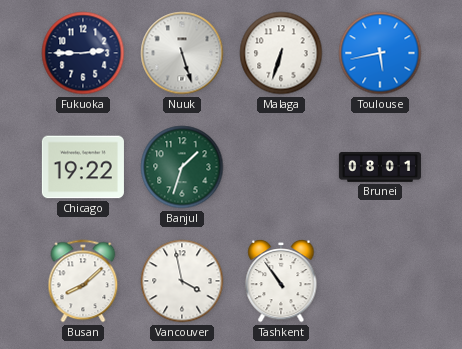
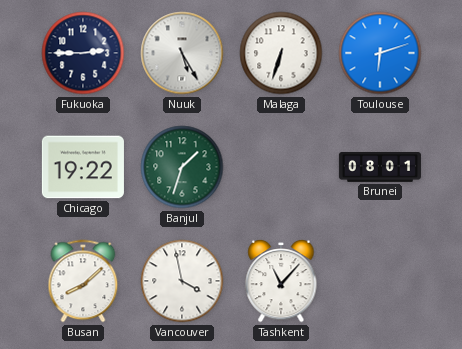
Nuuk: 5:27 -> 5:25 (182, 53)
Toulouse: 5:43 -> 6:12 (380, 53)
Tashkent: 10:54 -> 11:07 (281, 281)
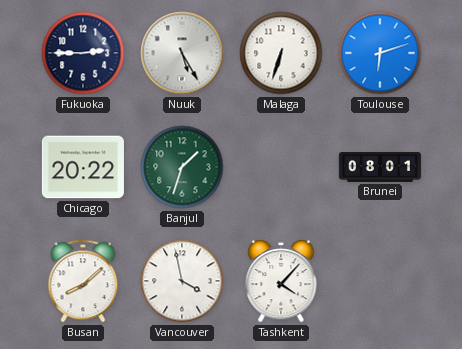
Chicago: 19:22 -> 20:22 (83, 167)
Tashkent: 11:07 -> 4:07 (281, 281)
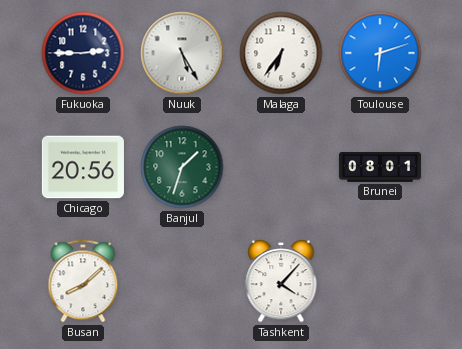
Malaga: 6:33 -> 6:36 (281, 53)
Chicago: 20:22 -> 20:56 (83, 167)
Vancouver: 3:58 -> none (182, 281)
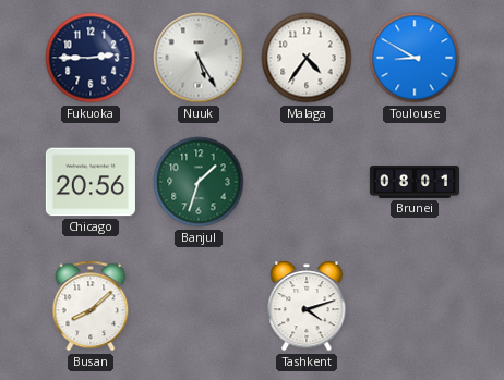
Malaga: 6:36 -> 4:36 (307, 58)
Toulouse: 6:12 -> 8:50 (415, 58)
Tashkent: 4:07 -> 4:12 (307, 306)
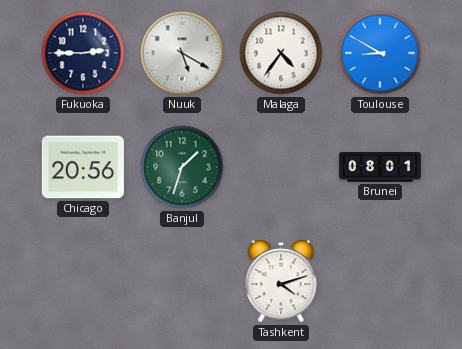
Nuuk: 5:25 -> 5:20 (182, 53)
Busan: 8:08 -> none (91, 306)
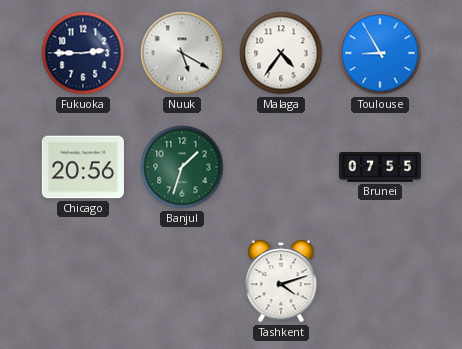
Toulouse: 8:50 -> 8:55 (380, 53)
Brunei: 08:01 -> 07:55 (380, 168)
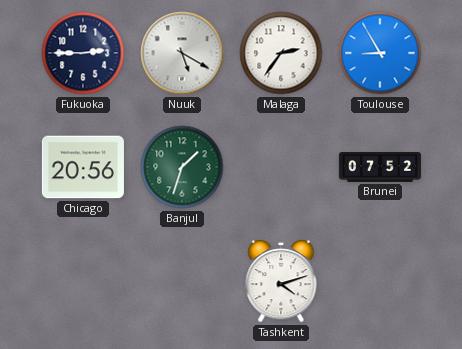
Malaga: 4:36 -> 2:36 (281, 53)
Brunei: 07:55 -> 07:52 (380, 168)
